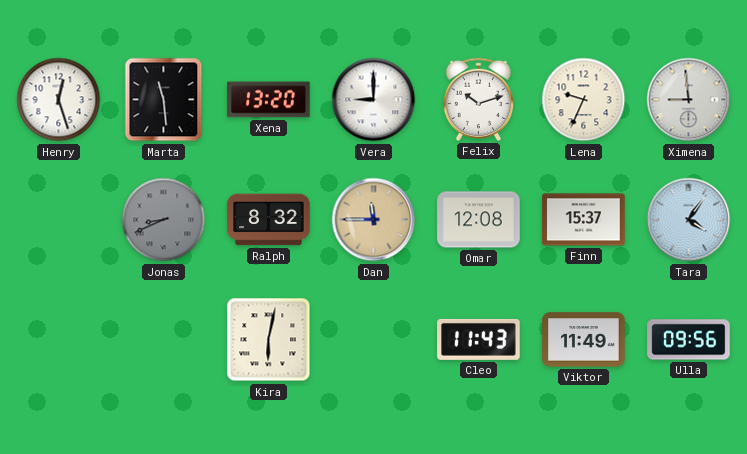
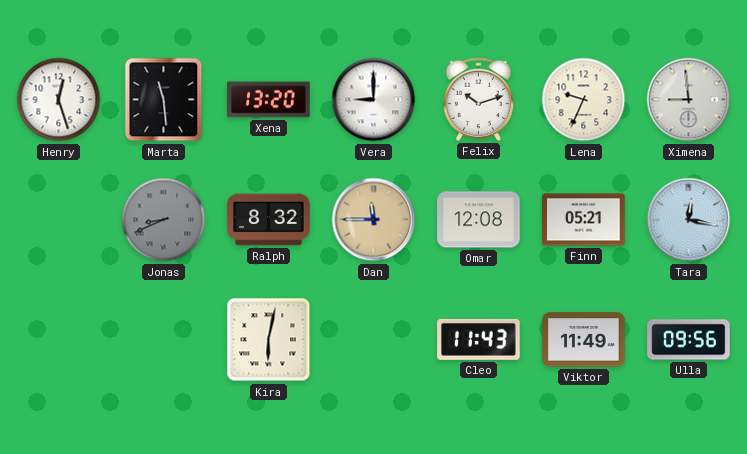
Finn: 15:37 -> 05:21 (584, 220)
Tara: 4:06 -> 12:17 (689, 220)
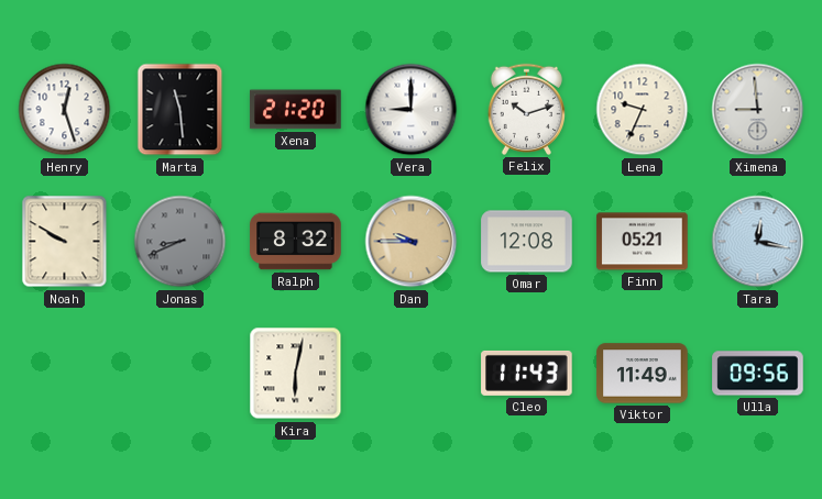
Xena: 13:20 -> 21:20 (296, 110)
Noah: none -> 9:50 (65, 242)
Dan: 11:45 -> 9:45 (412, 242)
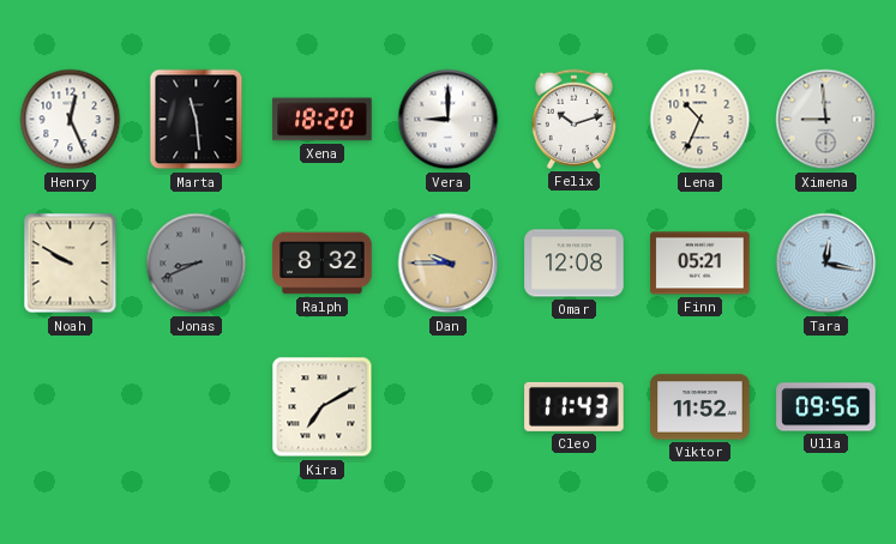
Henry: 12:27 -> 12:26 (71, 120)
Xena: 21:20 -> 18:20 (323, 120)
Lena: 9:34 -> 10:34 (700, 120)
Kira: 6:02 -> 7:10 (323, 407)
Viktor: 11:49 -> 11:52 (700, 407)
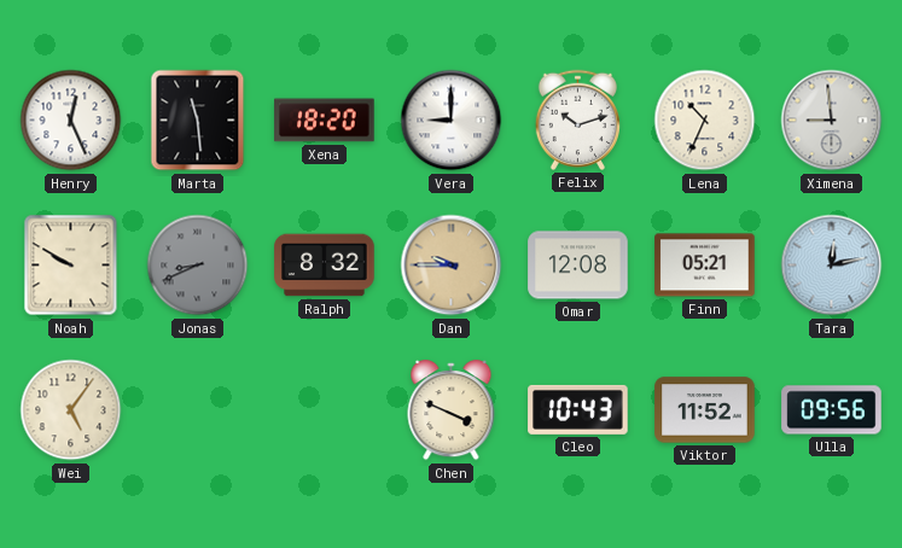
Tara: 12:17 -> 12:13 (832, 266)
Wei: none -> 5:06 (71, 410)
Kira: 7:10 -> none (323, 407)
Chen: none -> 3:49 (452, 410)
Cleo: 11:43 -> 10:43 (578, 409)
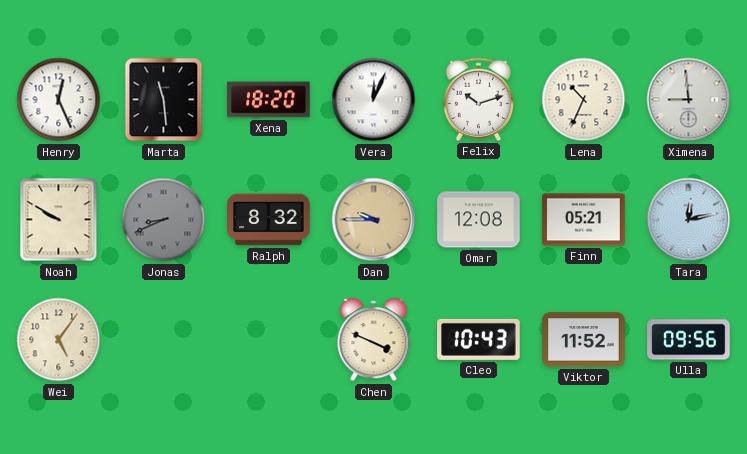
Vera: 9:00 -> 12:04 (374, 100)
